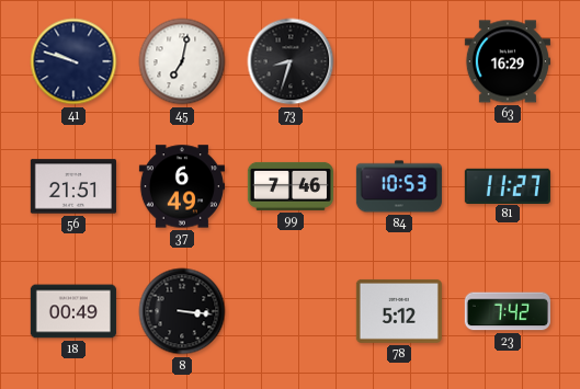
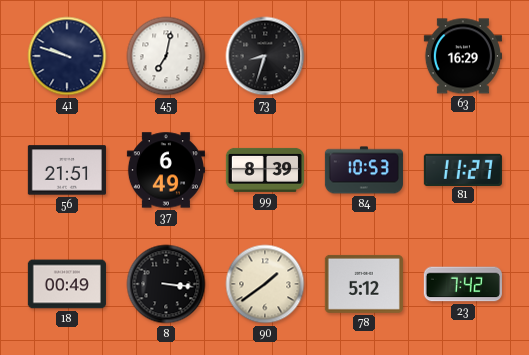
99: 7:46 -> 8:39 (265, 170)
90: none -> 1:39 (265, 284)
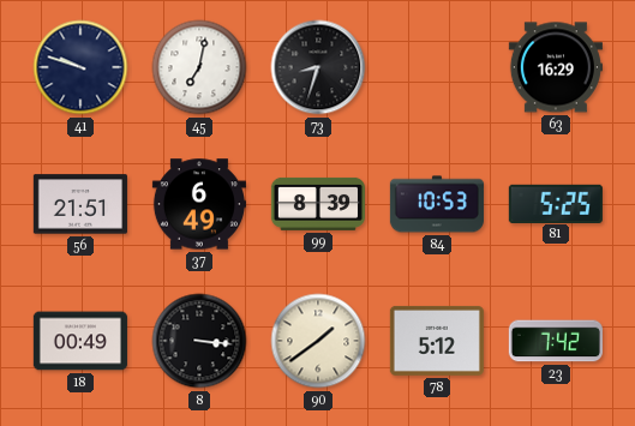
81: 11:27 -> 5:25 (556, 203)
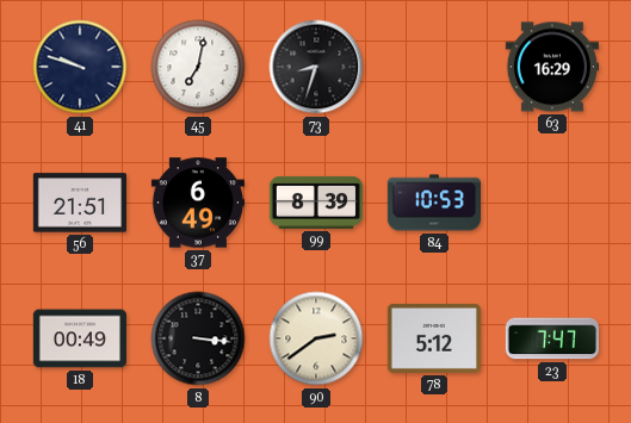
81: 5:25 -> none (556, 203)
90: 1:39 -> 2:39 (316, 338)
23: 7:42 -> 7:47 (552, 338)
